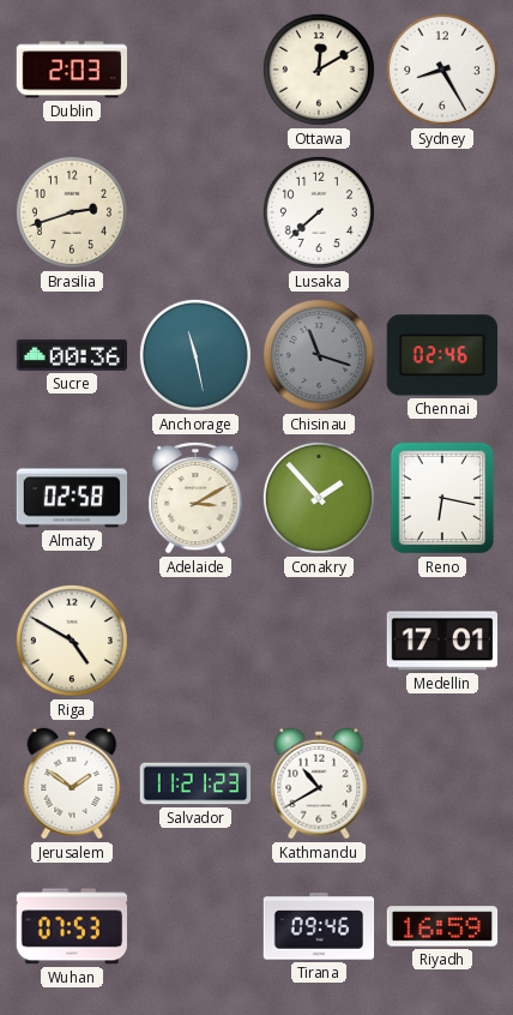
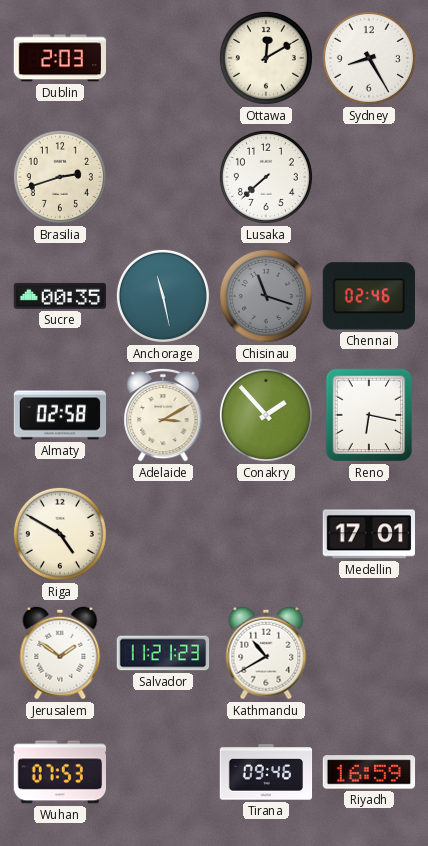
Sucre: 00:36 -> 00:35 (59, 296)
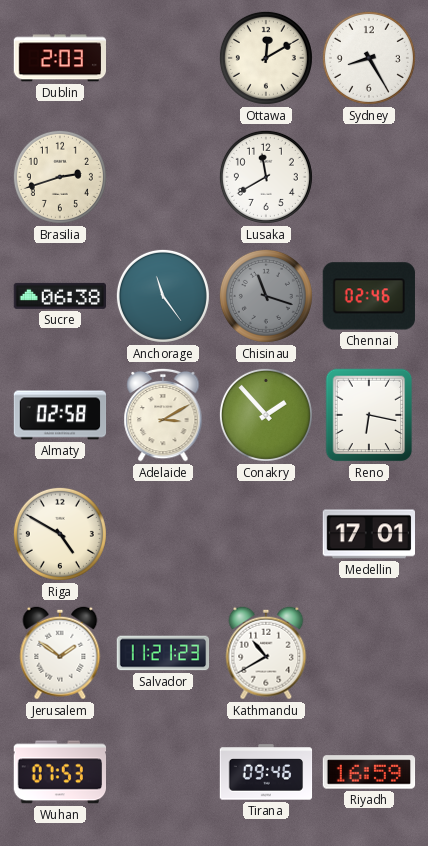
Lusaka: 7:38 -> 11:40 (266, 177)
Sucre: 00:35 -> 06:38 (59, 296)
Anchorage: 11:28 -> 11:24 (163, 296)
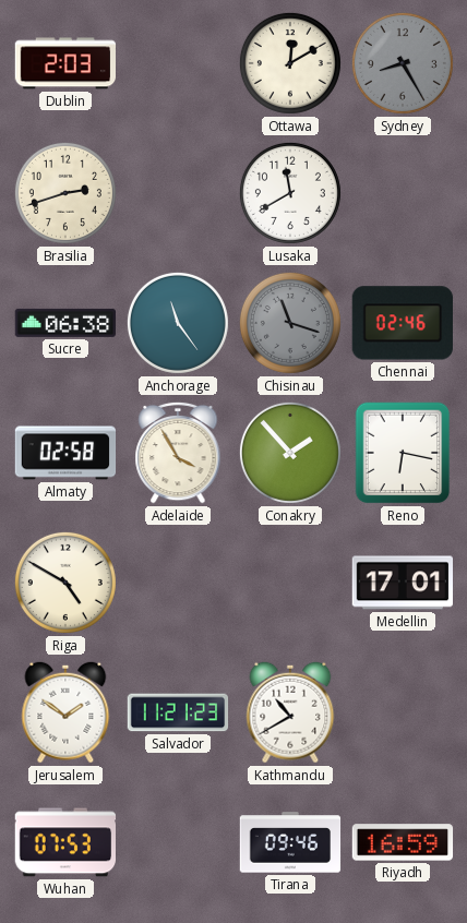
Sydney dial: white -> grey (403, 63)
Adelaide: 3:10 -> 3:55 (178, 453)
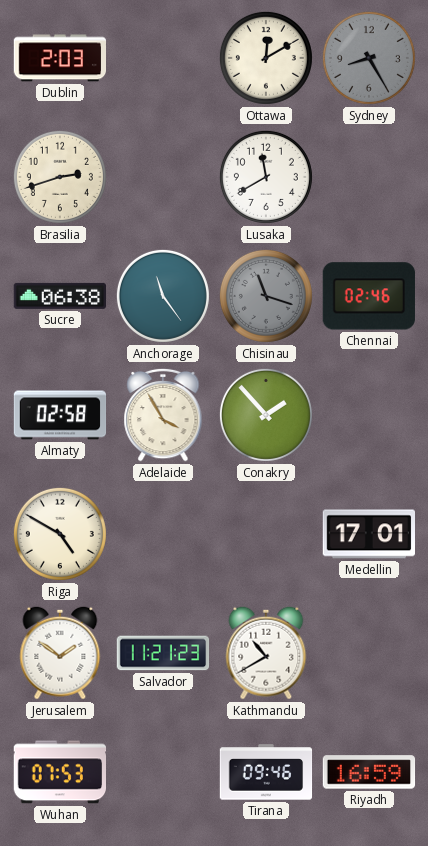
Reno: 6:17 -> none (403, 453)
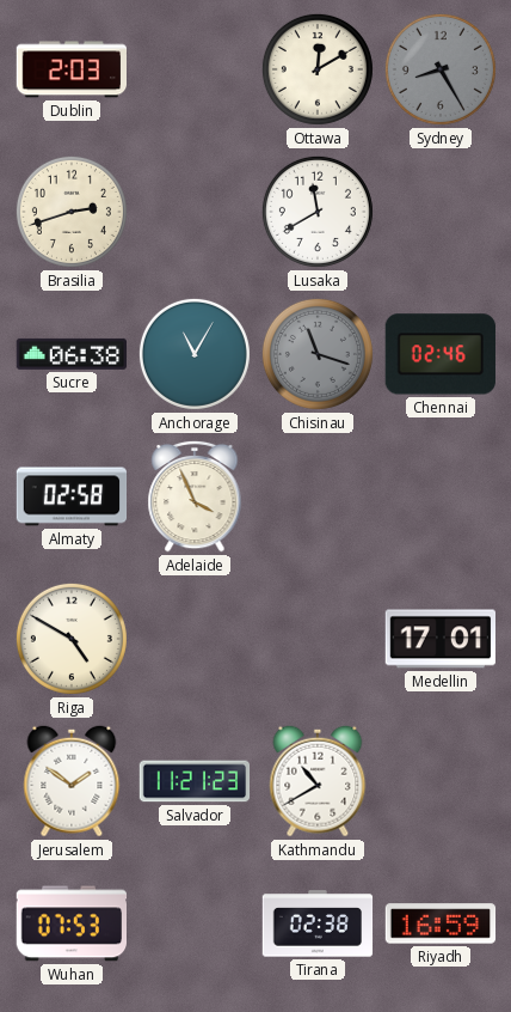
Anchorage: 11:24 -> 11:05 (195, 354)
Adelaide: 3:55 -> 3:56 (195, 496)
Conakry: 1:53 -> none (266, 415)
Tirana: 09:46 -> 02:38 (318, 923)
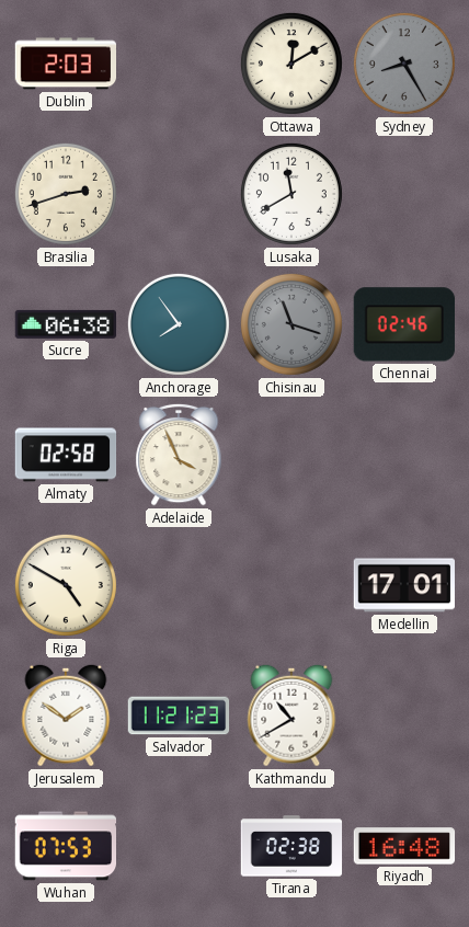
Anchorage: 11:05 -> 7:54 (179, 324)
Riyadh: 16:59 -> 16:48 (404, 846)
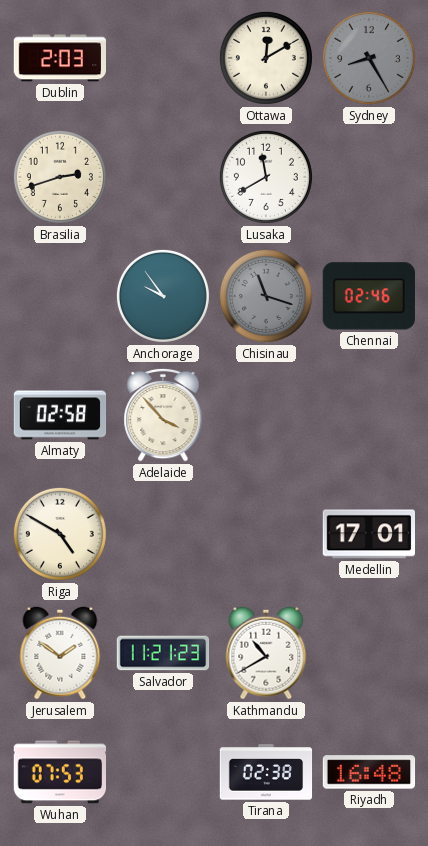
Sucre: 06:38 -> none (65, 324)
Anchorage: 7:54 -> 9:54 (163, 296)
Adelaide: 3:56 -> 3:53 (163, 415)
